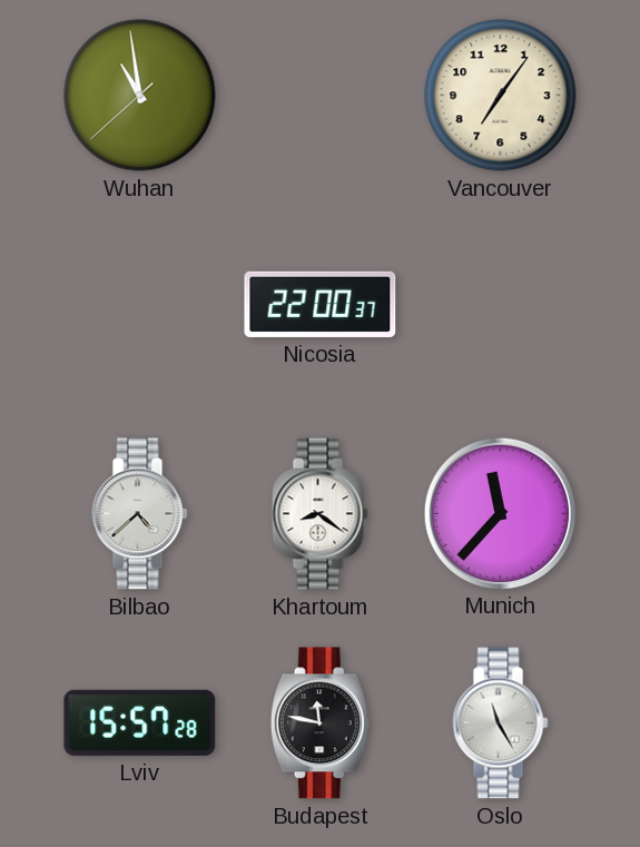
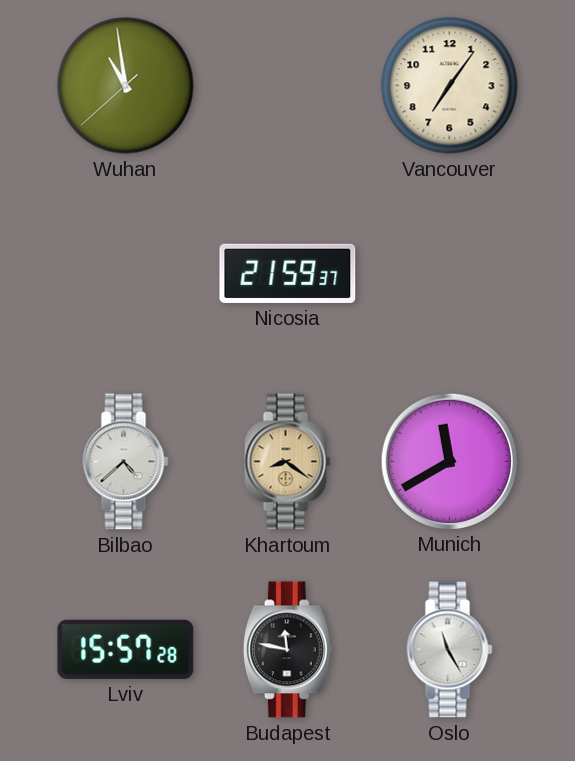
Nicosia: 22:00 -> 21:59 (288, 273)
Khartoum dial: white -> champagne (288, 462)
Munich: 11:37 -> 11:40 (449, 461)
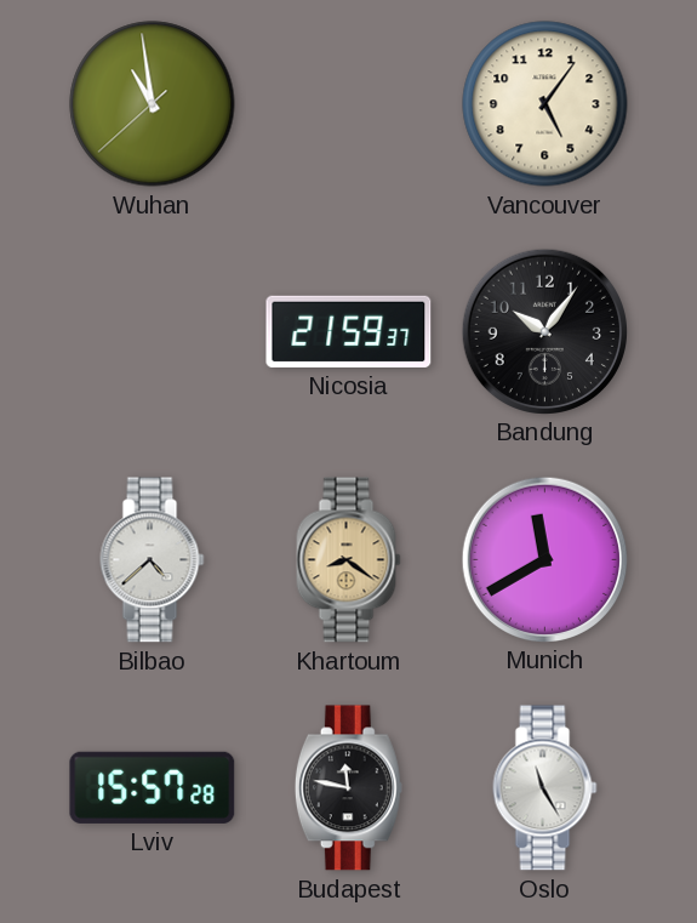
Vancouver: 7:06 -> 5:06 (545, 104)
Bandung: none -> 10:06 (544, 331)
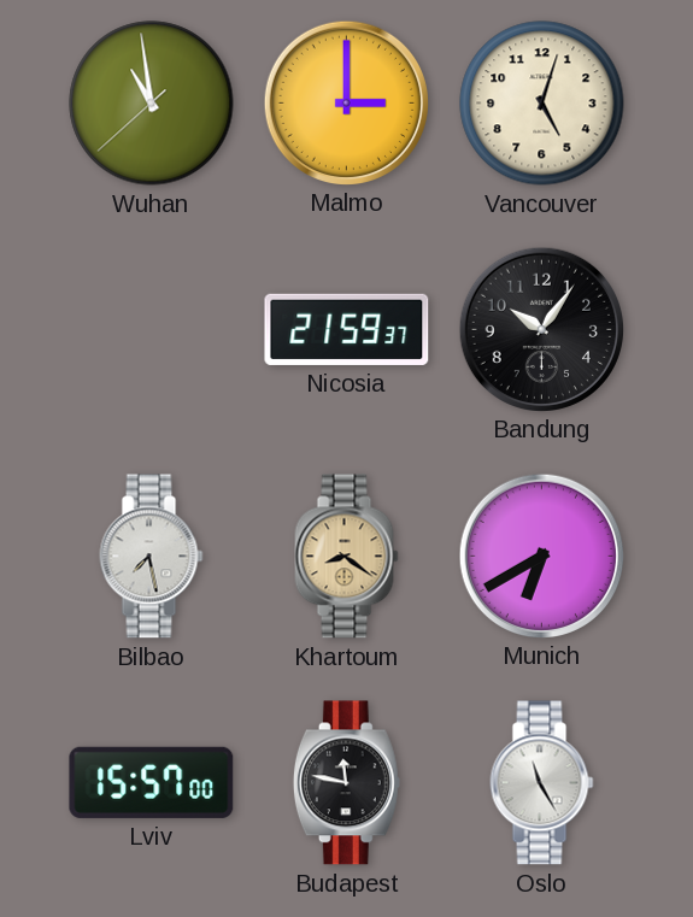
Malmo: none -> 3:00 (346, 102)
Vancouver: 5:06 -> 5:03 (542, 104)
Bilbao: 4:38 -> 7:28 (152, 557)
Munich: 11:40 -> 6:40 (541, 556)
Lviv: 15:57:28 -> 15:57:00 (152, 782)
